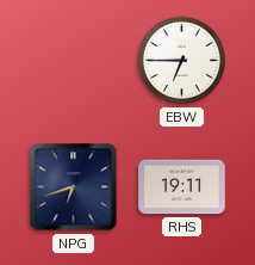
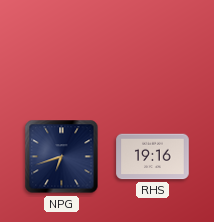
EBW: 6:45 -> none (182, 61)
RHS: 19:11 -> 19:16 (153, 157)
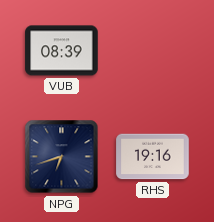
VUB: none -> 08:39 (62, 51)
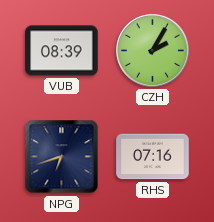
CZH: none -> 2:05 (153, 51)
RHS: 19:16 -> 07:16 (153, 157)
